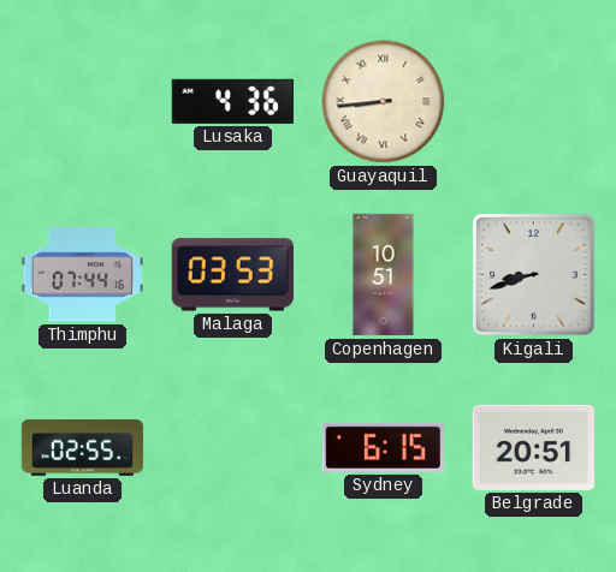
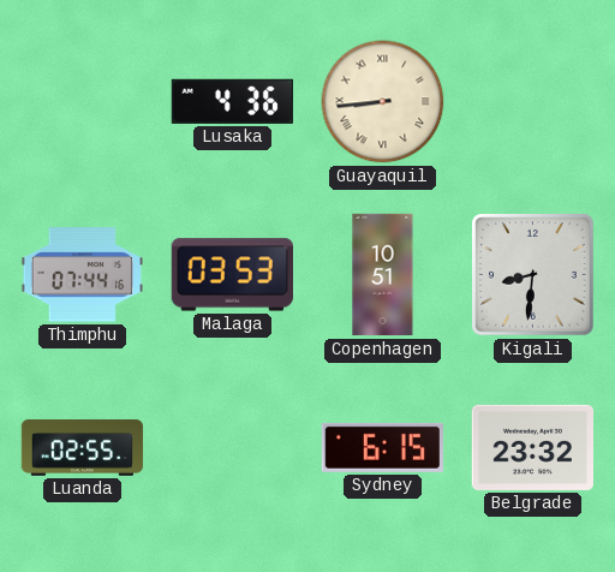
Kigali: 8:42 -> 8:31 (533, 275)
Belgrade: 20:51 -> 23:32 (532, 447)
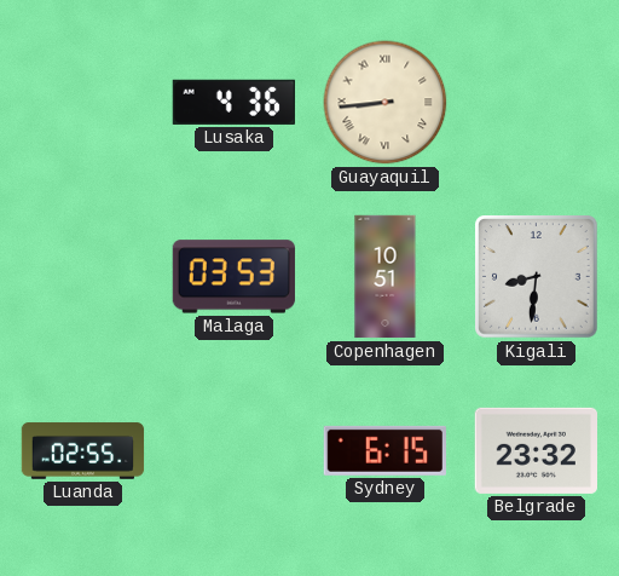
Thimphu: 07:44 -> none (82, 275)
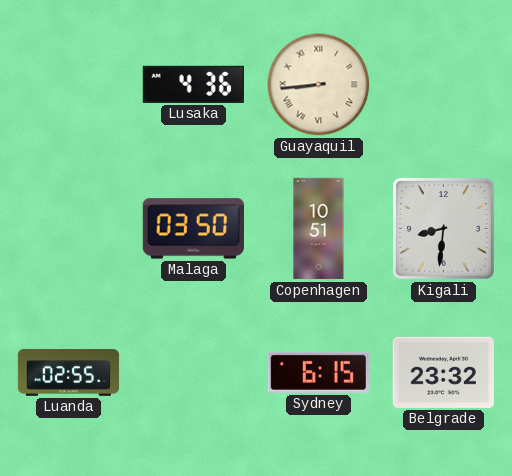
Malaga: 03:53 -> 03:50 (193, 229)
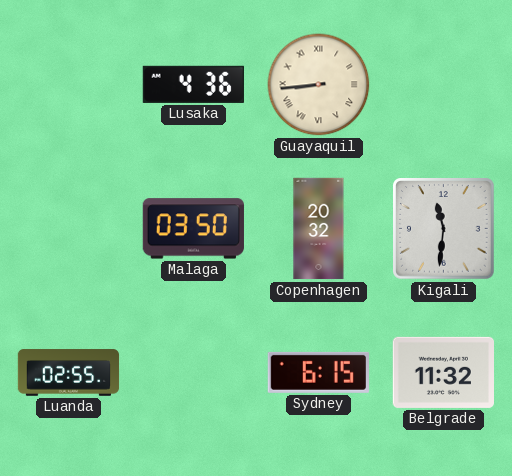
Copenhagen: 10:51 -> 20:32 (319, 229)
Kigali: 8:31 -> 11:31 (444, 229)
Belgrade: 23:32 -> 11:32 (443, 372)
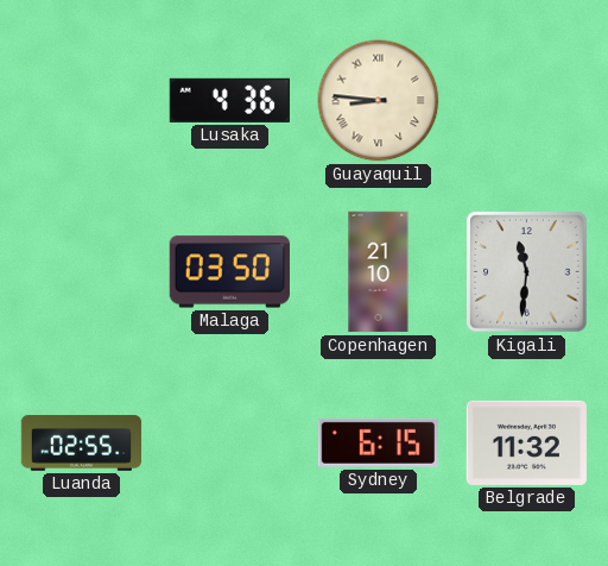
Guayaquil: 8:44 -> 8:46 (379, 101)
Copenhagen: 20:32 -> 21:10 (379, 272)
